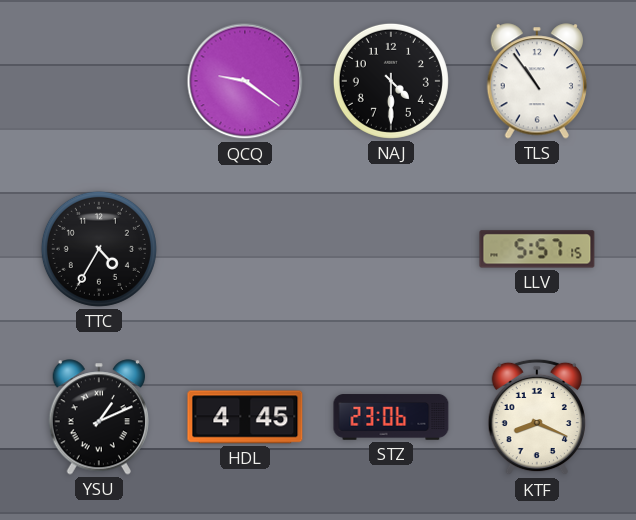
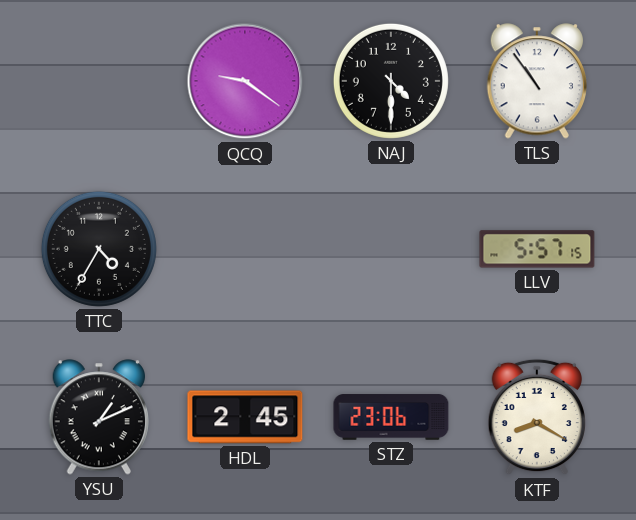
HDL: 4:45 -> 2:45 (245, 417)
KTF: 8:19 -> 8:20 (537, 417)
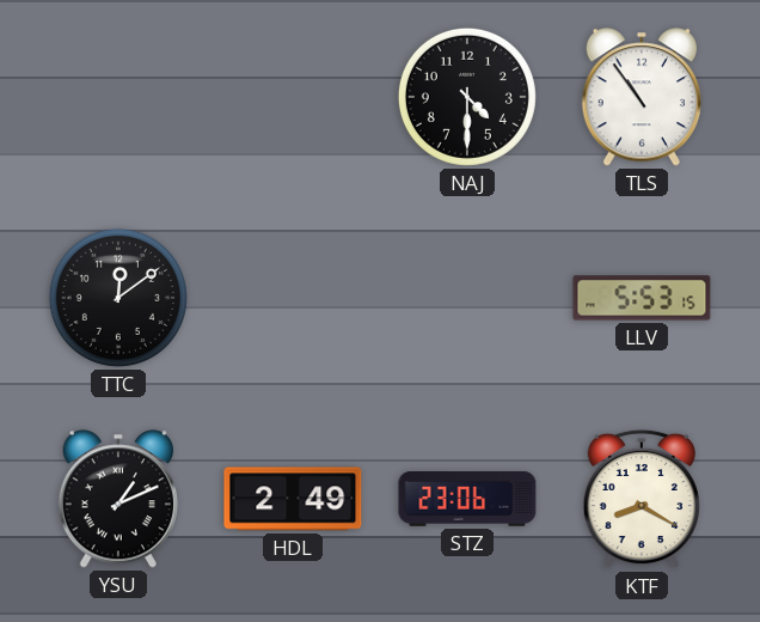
QCQ: 9:21 -> none (245, 81)
TTC: 4:35 -> 12:09 (118, 298)
LLV: 5:57 -> 5:53 (642, 298)
HDL: 2:45 -> 2:49 (293, 499)
